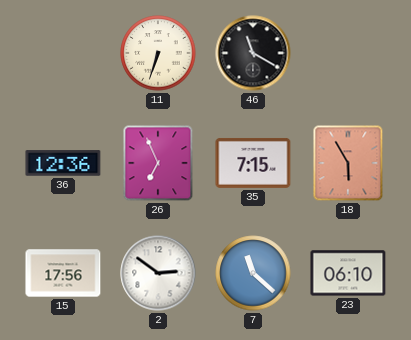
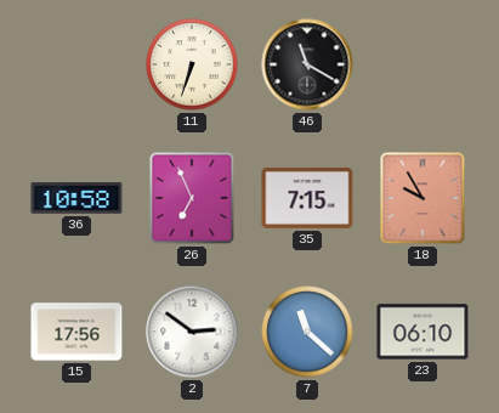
36: 12:36 -> 10:58 (76, 198)
18: 5:55 -> 9:55 (423, 198)
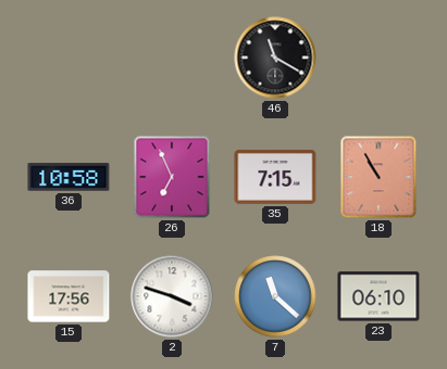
11: 6:33 -> none (192, 64)
18: 9:55 -> 10:55 (378, 177)
2: 2:51 -> 3:48 (172, 296)
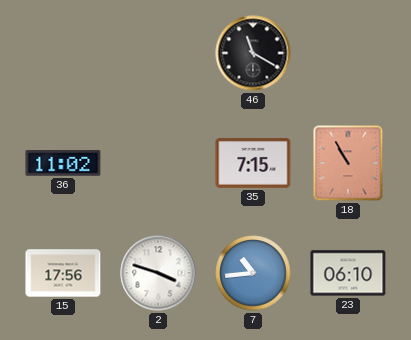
36: 10:58 -> 11:02 (63, 163)
26: 6:56 -> none (172, 177)
7: 11:22 -> 10:44 (253, 273)
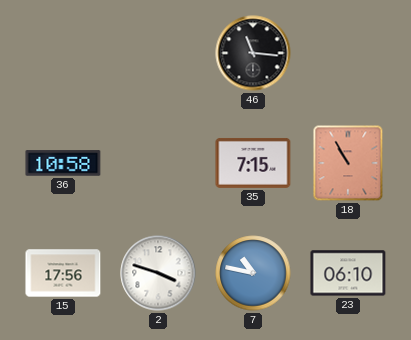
46: 11:20 -> 11:16 (253, 53)
36: 11:02 -> 10:58 (63, 163)
7: 10:44 -> 10:47 (253, 273)
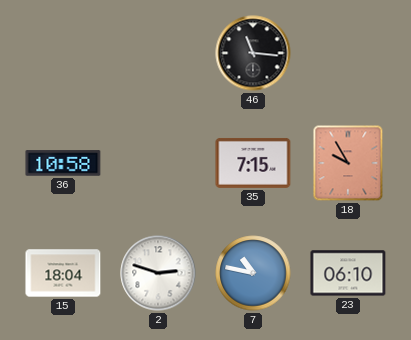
18: 10:55 -> 9:55 (348, 163)
15: 17:56 -> 18:04 (63, 273)
2: 3:48 -> 2:48 (158, 273)
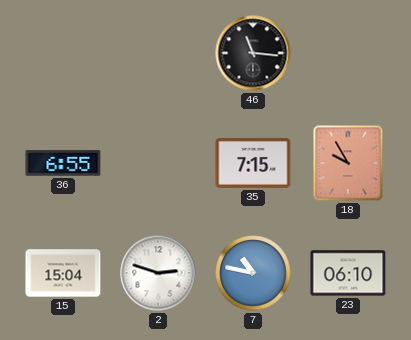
36: 10:58 -> 6:55 (63, 163)
15: 18:04 -> 15:04 (63, 273)
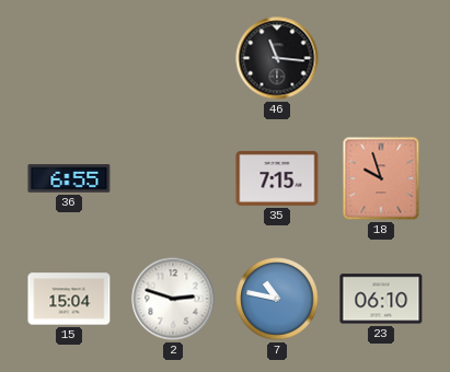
18: 9:55 -> 9:57 (381, 178)
